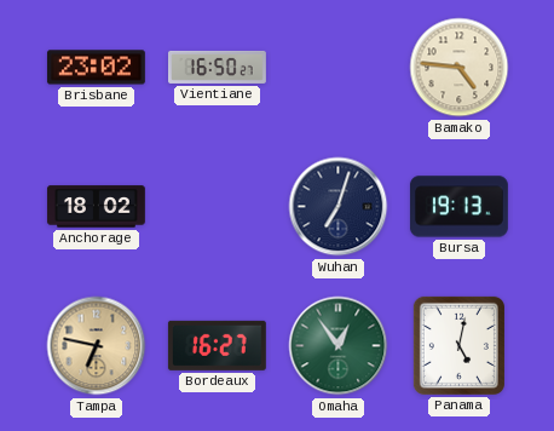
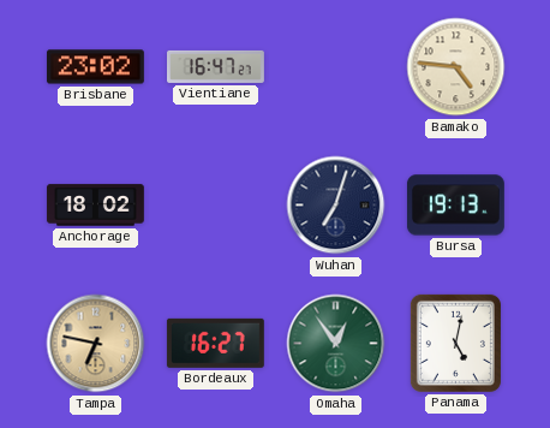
Vientiane: 16:50 -> 16:47 (216, 66)
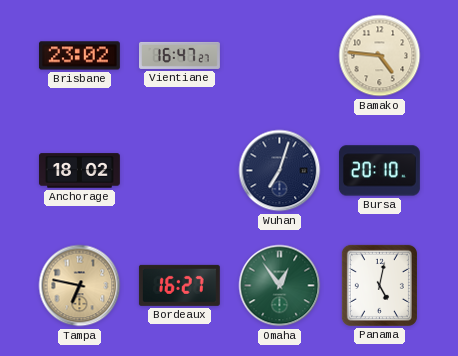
Bursa: 19:13 -> 20:10 (379, 171)
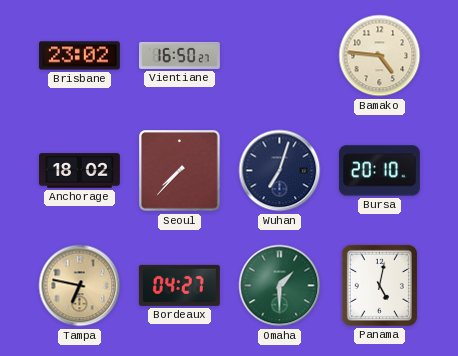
Vientiane: 16:47 -> 16:50 (180, 55)
Seoul: none -> 7:37 (180, 171)
Bordeaux: 16:27 -> 04:27 (179, 285)
Omaha: 12:54 -> 1:30 (280, 286)
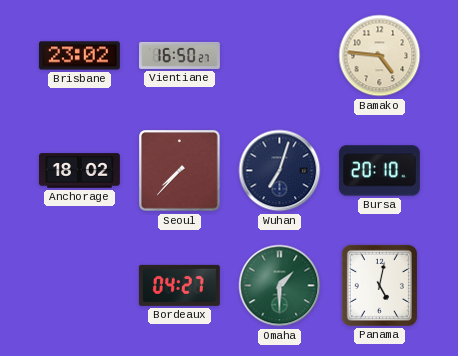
Tampa: 6:47 -> none (80, 286)
